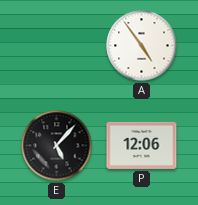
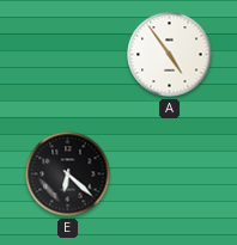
E: 5:07 -> 6:22 (68, 174)
P: 12:06 -> none (142, 145)
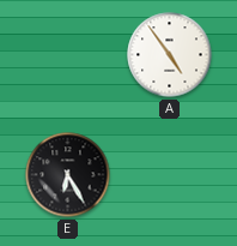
E: 6:22 -> 6:25 (68, 175)
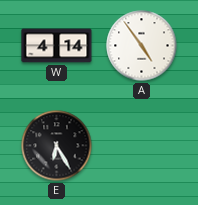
W: none -> 4:14 (57, 46)
